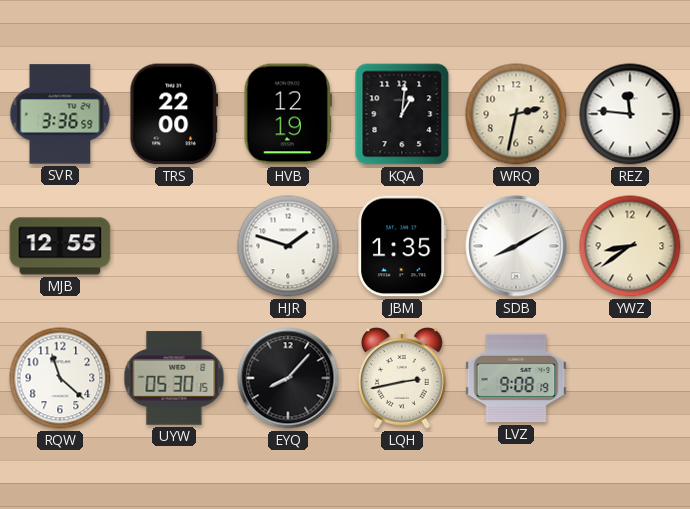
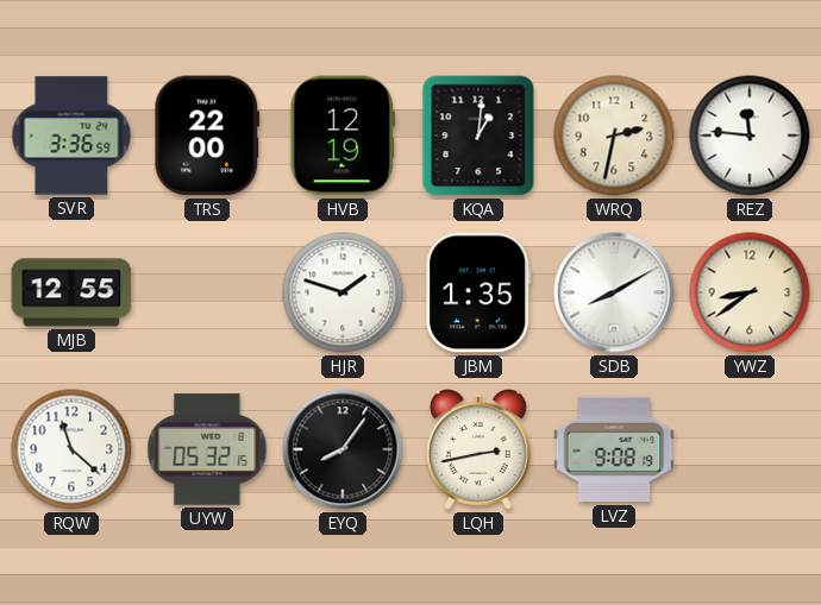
UYW: 05:30 -> 05:32 (207, 449)
EYQ: 8:07 -> 8:06 (343, 449)
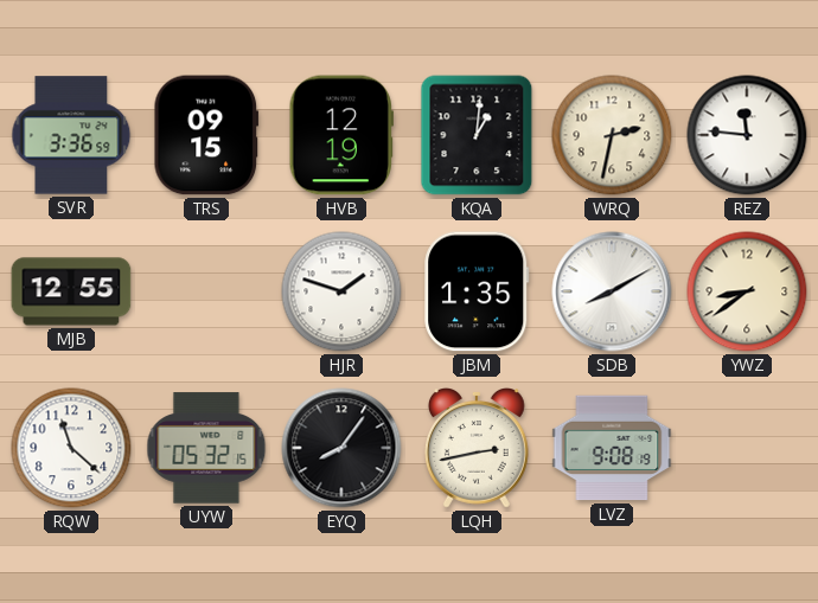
TRS: 22:00 -> 09:15 (206, 135)
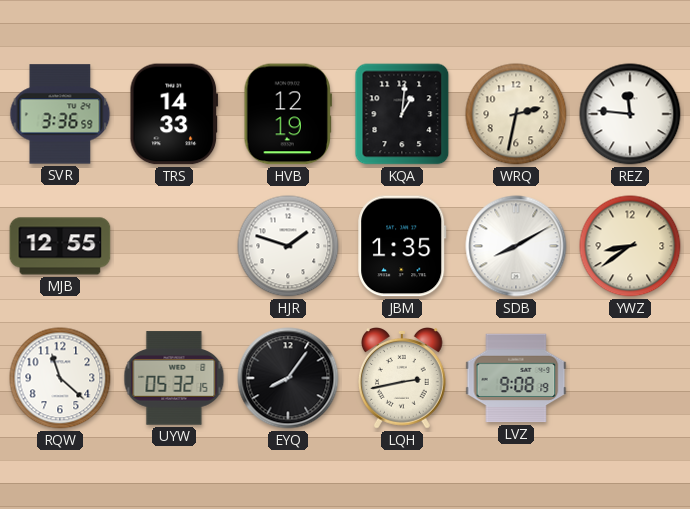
TRS: 09:15 -> 14:33 (174, 114)
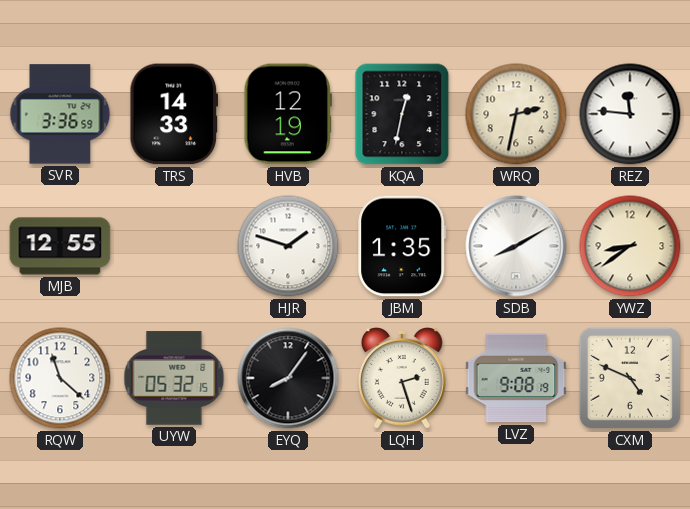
KQA: 1:01 -> 12:32 (402, 114)
LQH: 2:43 -> 2:27 (402, 379)
CXM: none -> 4:49 (630, 378)
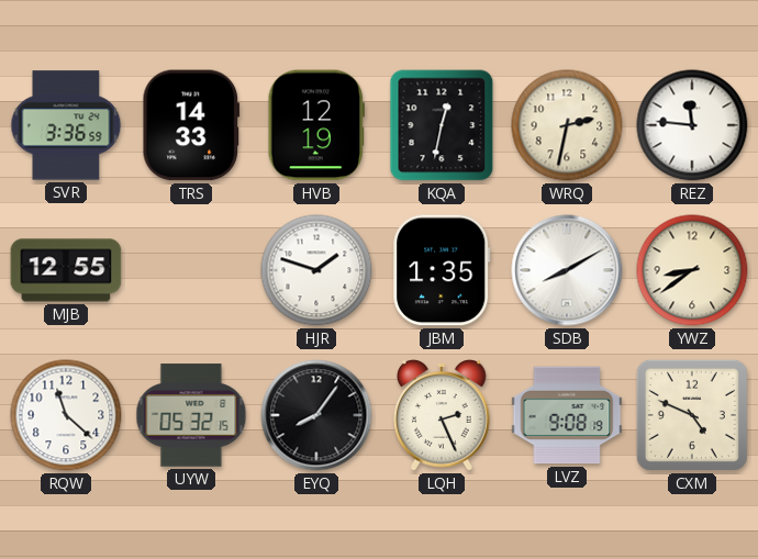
LQH: 2:27 -> 2:26 (442, 416)
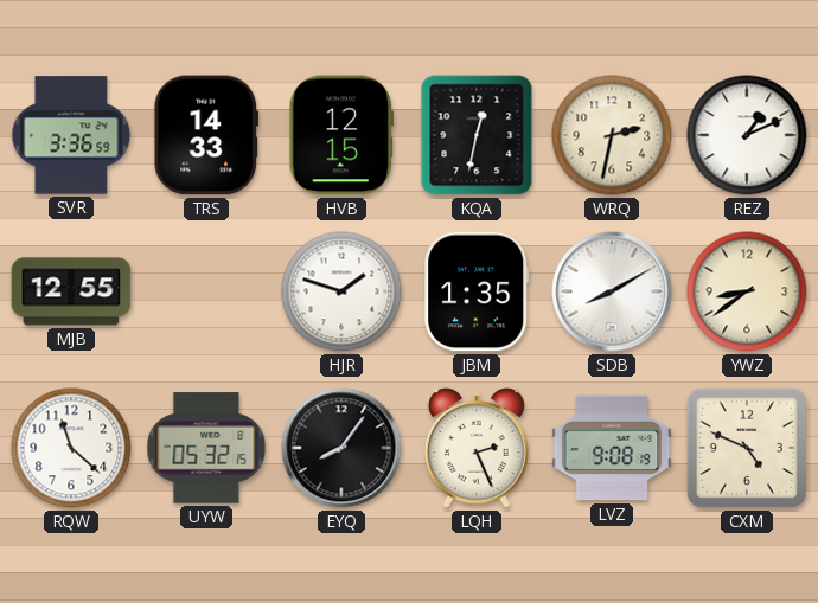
HVB: 12:19 -> 12:15 (341, 135)
REZ: 11:46 -> 1:11 (747, 135)
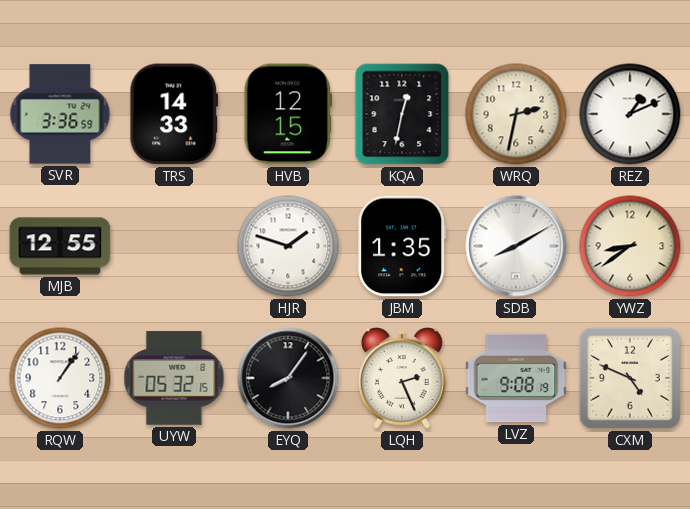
RQW: 11:22 -> 1:06 (60, 378)
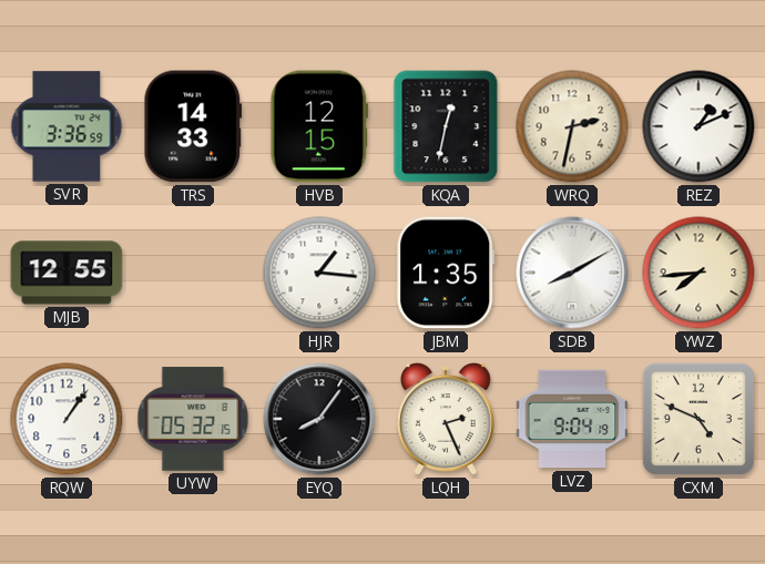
HJR: 1:48 -> 1:16 (319, 273)
YWZ: 8:39 -> 7:44 (698, 273)
LVZ: 9:08 -> 9:04 (572, 419)
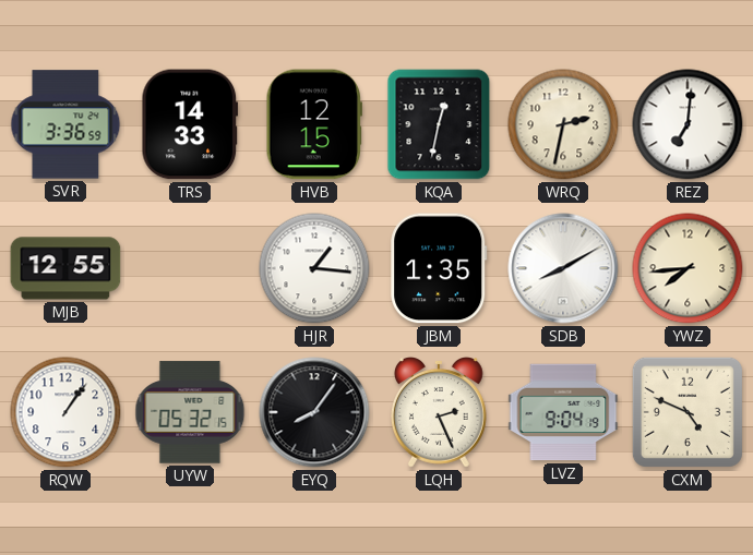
REZ: 1:11 -> 7:01 (688, 124)
